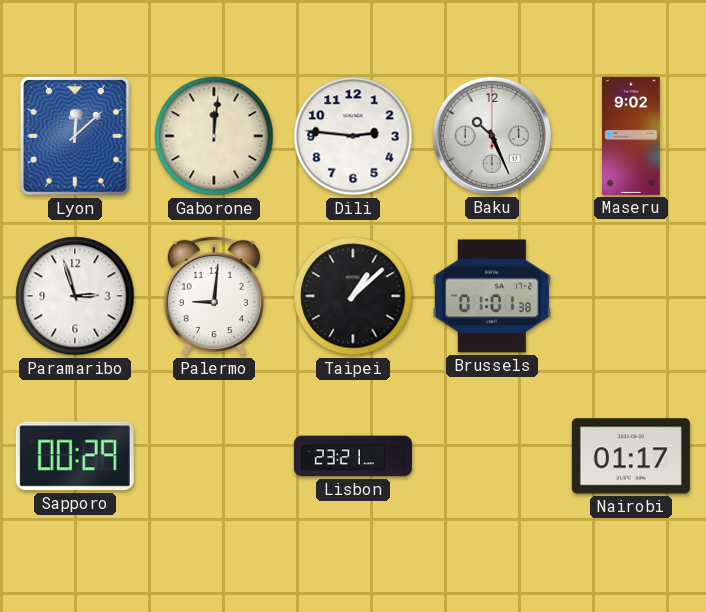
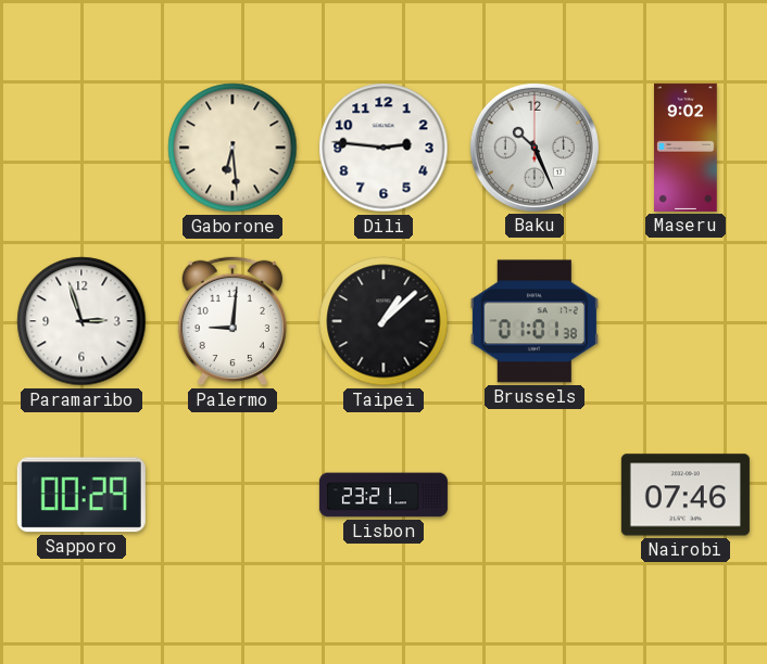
Lyon: 12:08 -> none (76, 137)
Gaborone: 12:01 -> 6:29 (232, 148)
Nairobi: 01:17 -> 07:46 (686, 495)
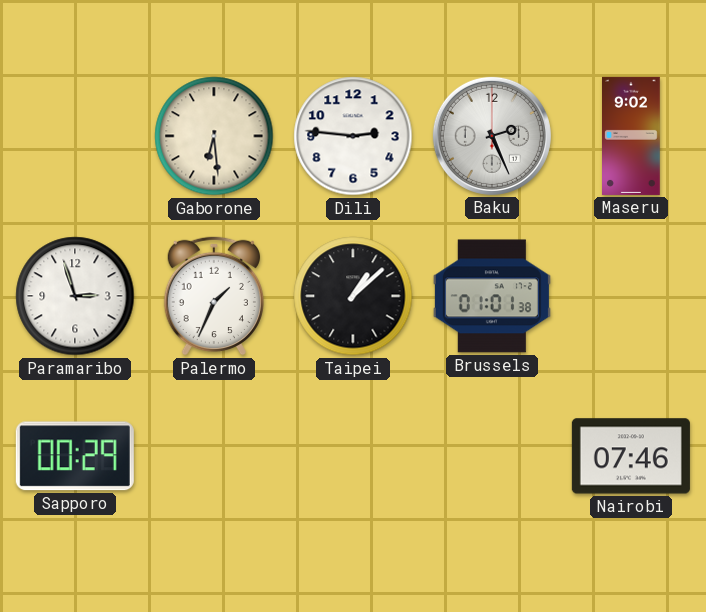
Baku: 10:26 -> 2:26 (492, 136)
Palermo: 9:01 -> 1:34 (214, 296)
Lisbon: 23:21 -> none (383, 495)
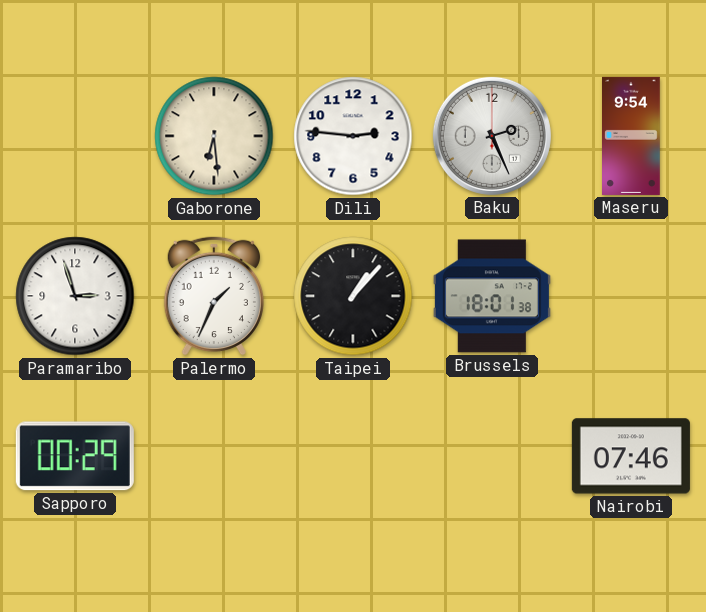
Maseru: 9:02 -> 9:54 (631, 136)
Taipei: 1:08 -> 1:07 (353, 296)
Brussels: 01:01 -> 18:01 (492, 296)
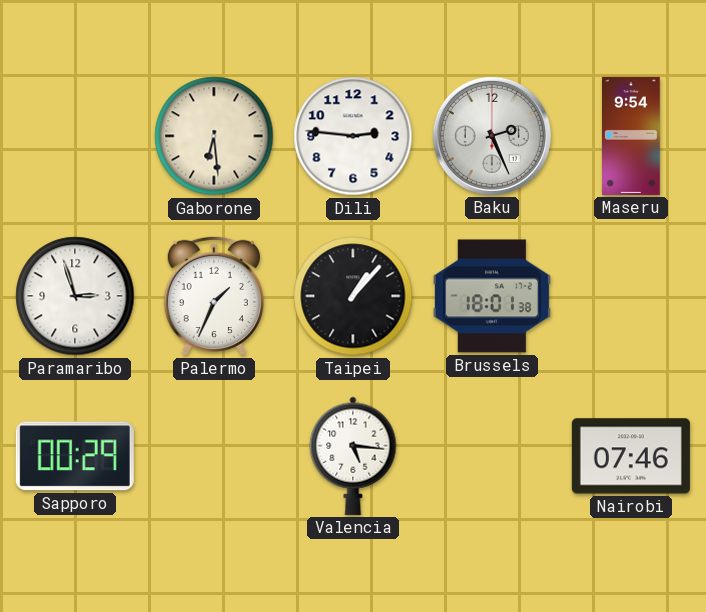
Valencia: none -> 5:16 (353, 456)
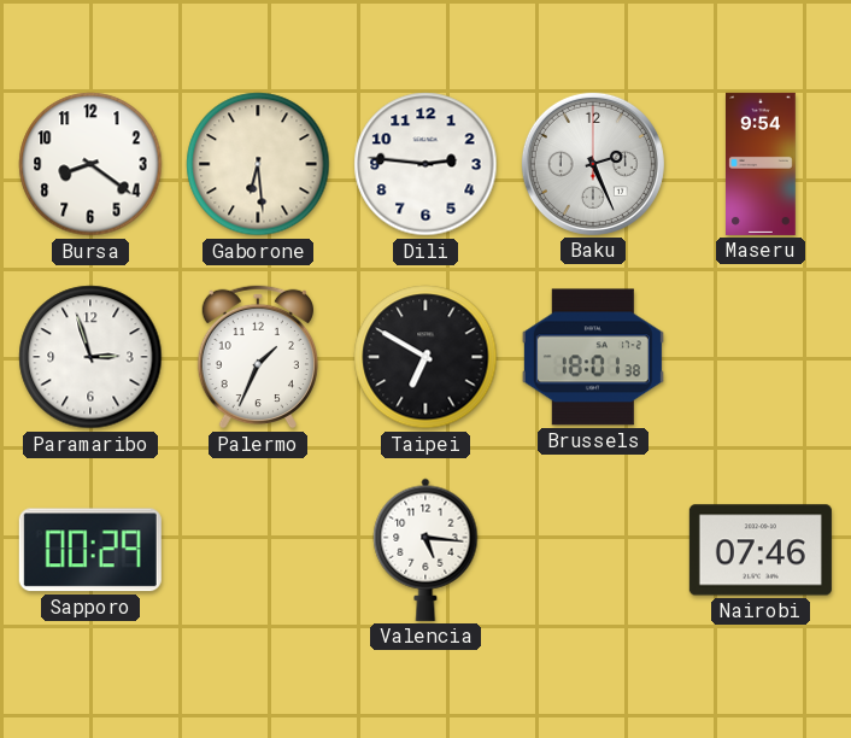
Bursa: none -> 8:21 (90, 164)
Taipei: 1:07 -> 6:50 (425, 357)
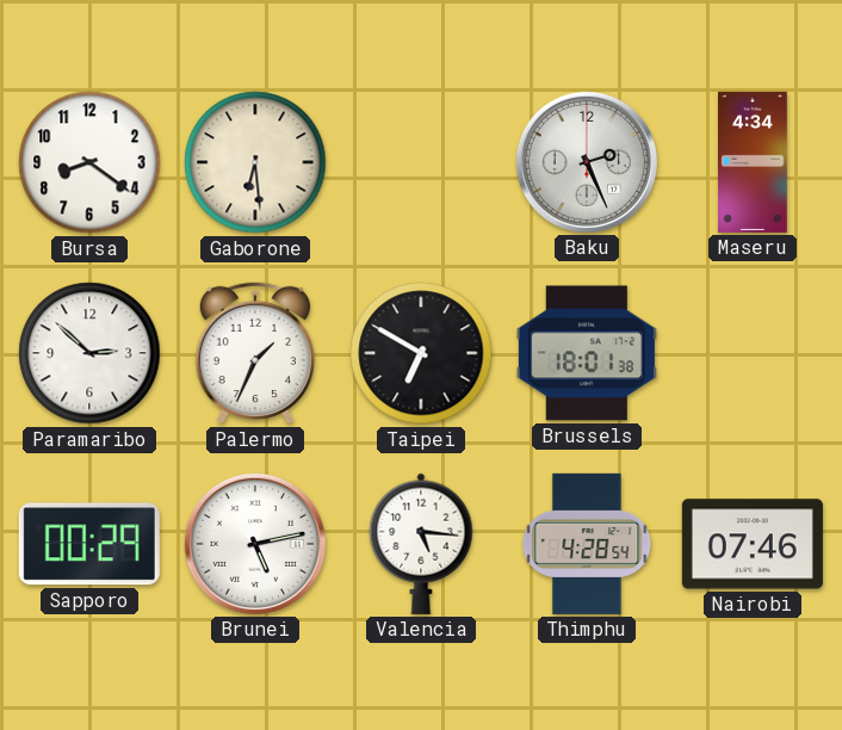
Dili: 2:46 -> none (425, 164)
Maseru: 9:54 -> 4:34 (753, 162)
Paramaribo: 2:57 -> 2:52 (89, 353)
Brunei: none -> 5:13 (255, 544)
Thimphu: none -> 4:28 (587, 544)
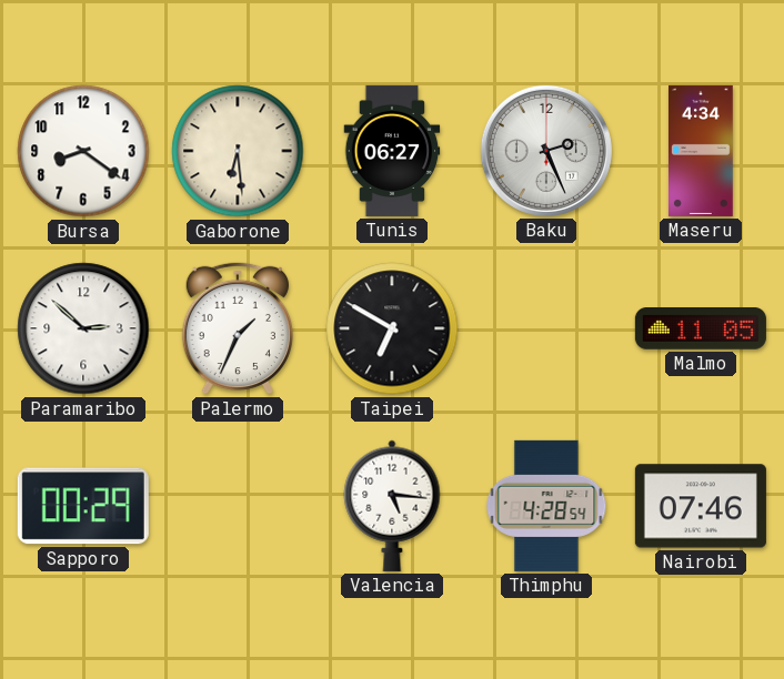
Tunis: none -> 06:27 (392, 151)
Brussels: 18:01 -> none (587, 353)
Malmo: none -> 11:05 (701, 328)
Brunei: 5:13 -> none (255, 544)
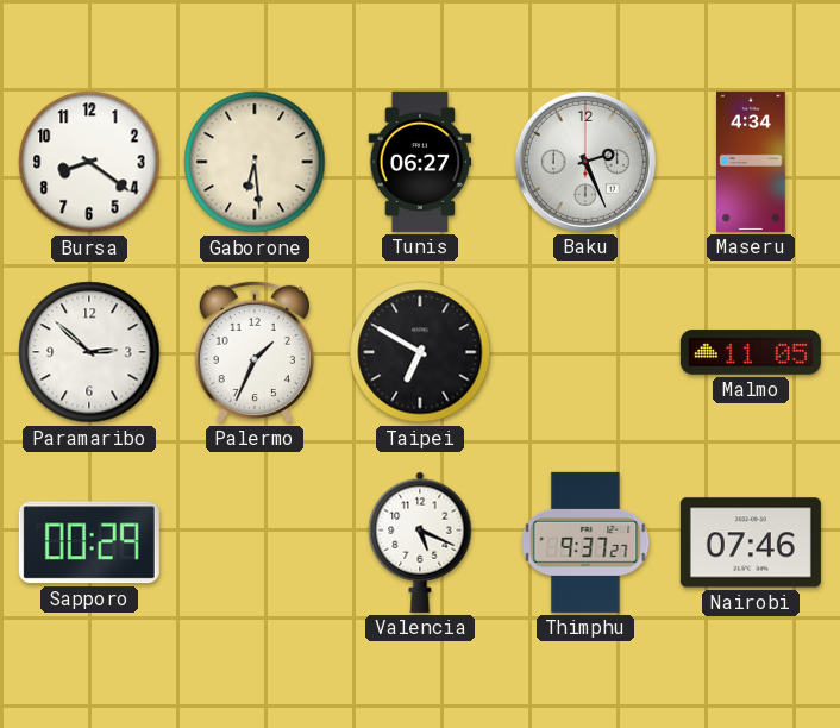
Valencia: 5:16 -> 5:19 (420, 542)
Thimphu: 4:28 -> 9:37 (585, 542)
